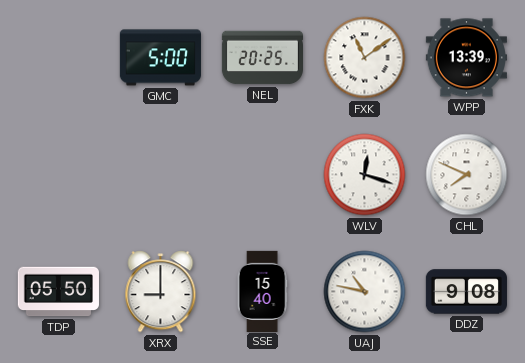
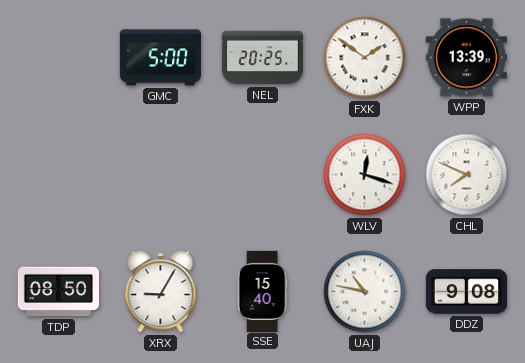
FXK: 11:09 -> 1:51 (365, 58)
TDP: 05:50 -> 08:50 (58, 292)
XRX: 9:00 -> 9:05 (161, 292)
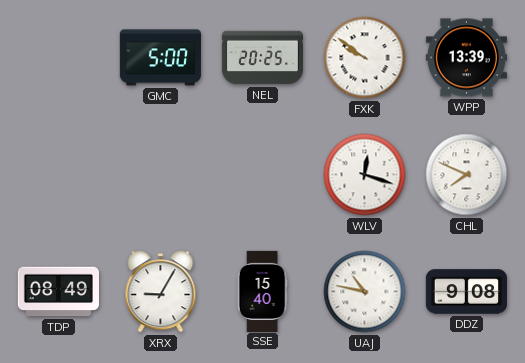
FXK: 1:51 -> 9:51 (365, 58)
TDP: 08:50 -> 08:49 (58, 292)
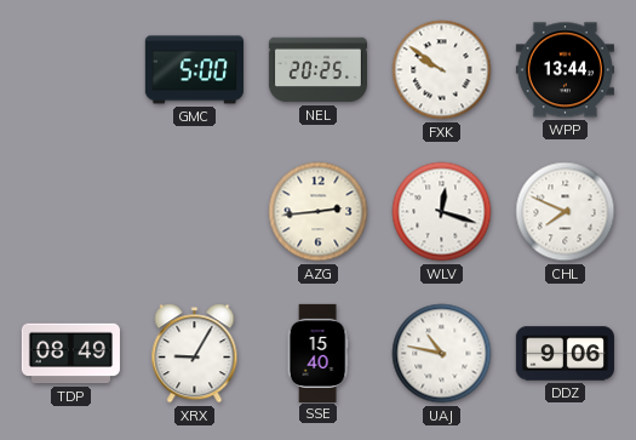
WPP: 13:39 -> 13:44 (565, 70)
AZG: none -> 2:44 (319, 212)
DDZ: 9:08 -> 9:06 (565, 354)
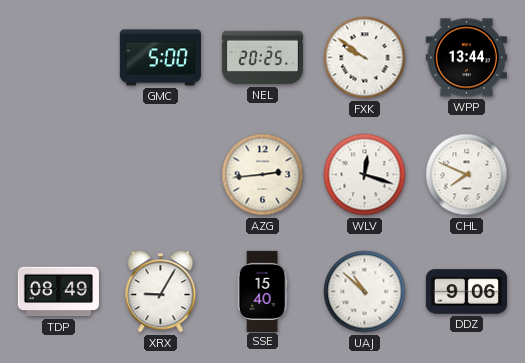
UAJ: 10:47 -> 10:52 (365, 292)
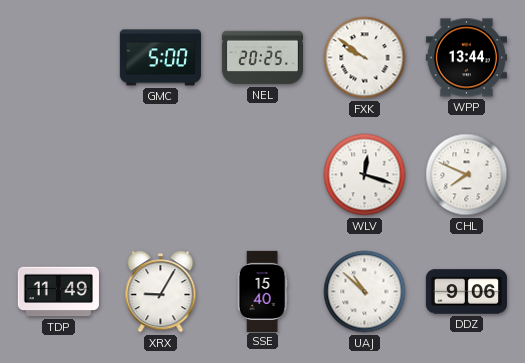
AZG: 2:44 -> none (263, 175)
TDP: 08:49 -> 11:49 (58, 292)
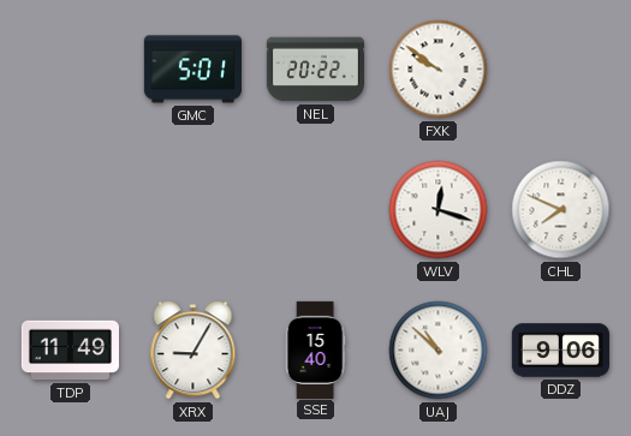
GMC: 5:00 -> 5:01 (192, 70)
NEL: 20:25 -> 20:22 (315, 70)
WPP: 13:44 -> none (466, 58)
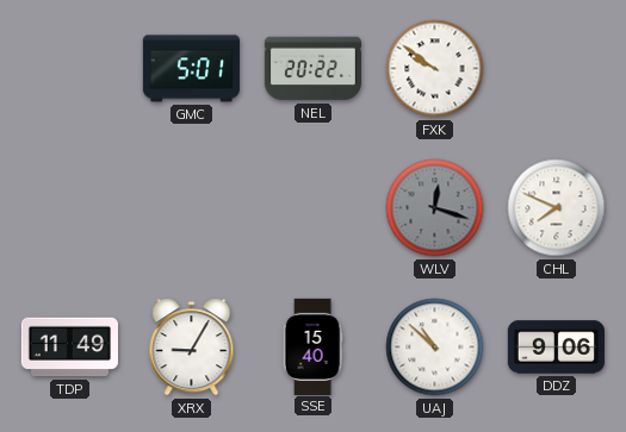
WLV dial: white -> grey (435, 208)
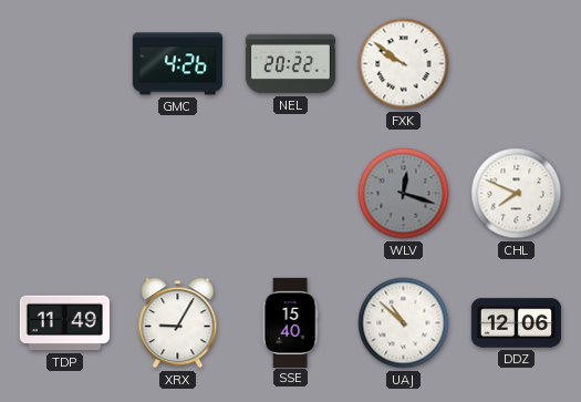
GMC: 5:01 -> 4:26 (177, 64)
DDZ: 9:06 -> 12:06 (516, 323)
